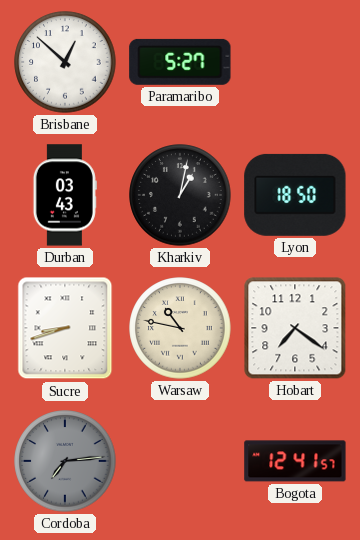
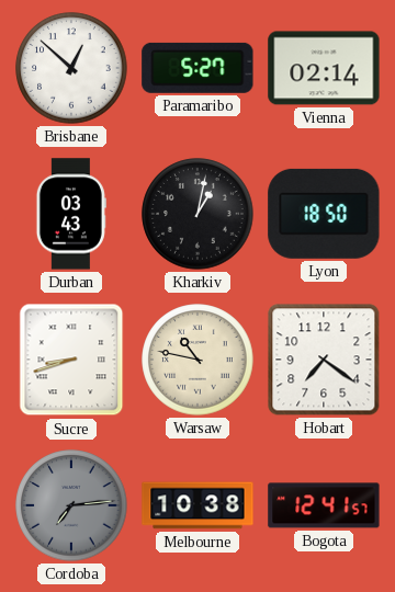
Vienna: none -> 02:14 (324, 68)
Melbourne: none -> 10:38 (198, 505)
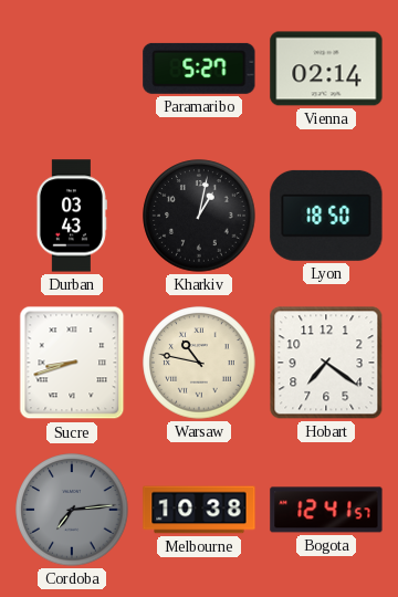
Brisbane: 12:52 -> none (71, 68)
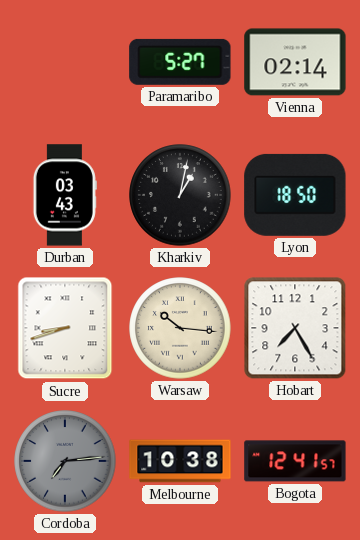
Warsaw: 10:47 -> 10:16 (180, 328)
Hobart: 7:21 -> 7:25 (295, 328)
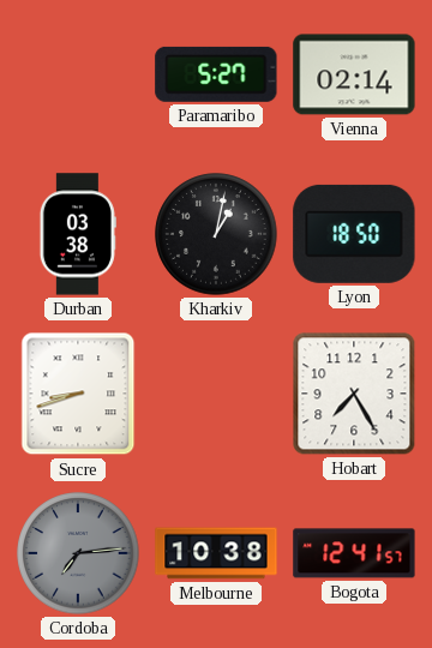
Durban: 03:43 -> 03:38 (78, 234)
Warsaw: 10:16 -> none (180, 328)
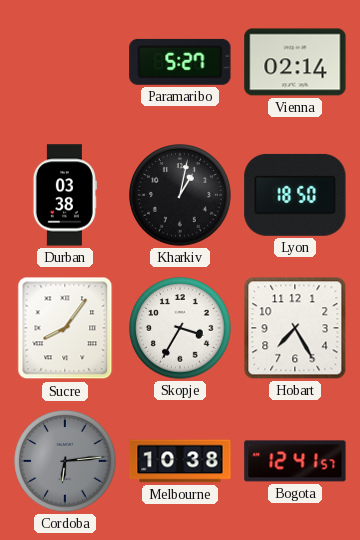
Sucre: 8:42 -> 8:06 (65, 328)
Skopje: none -> 3:35 (180, 328)
Cordoba: 7:14 -> 6:14 (65, 461)
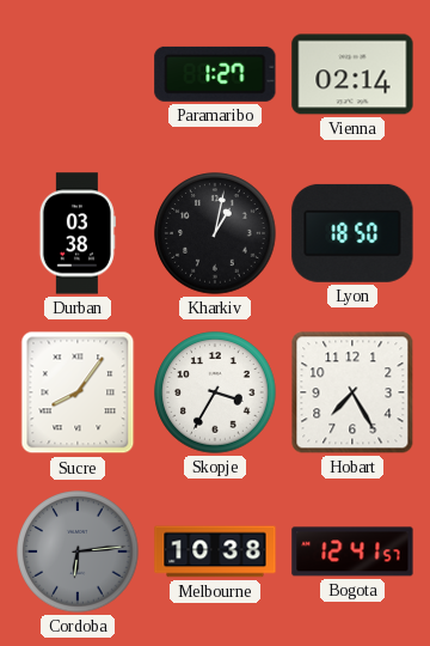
Paramaribo: 5:27 -> 1:27 (215, 74)
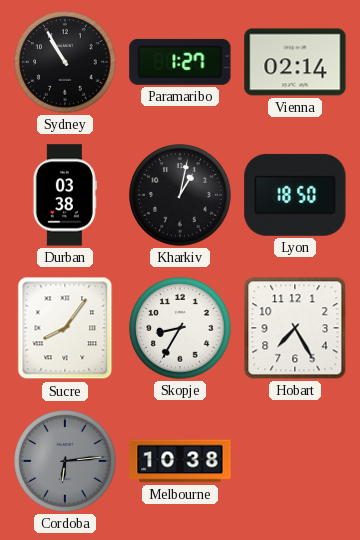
Sydney: none -> 10:55 (65, 62)
Skopje: 3:35 -> 8:35 (180, 328)
Bogota: 12:41 -> none (352, 551)
